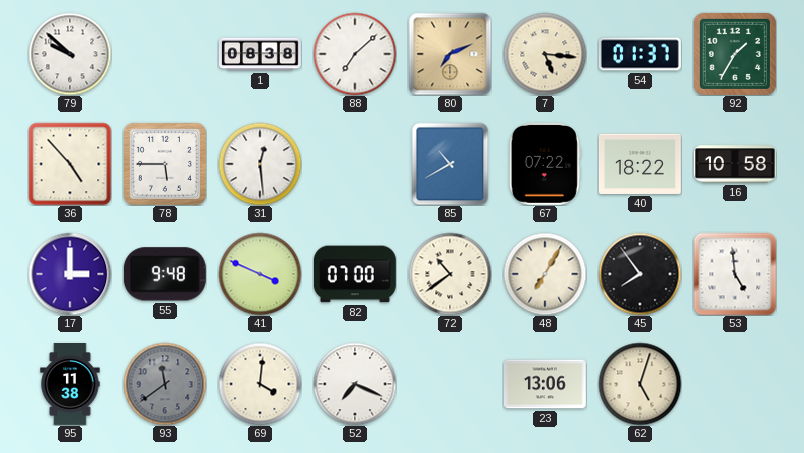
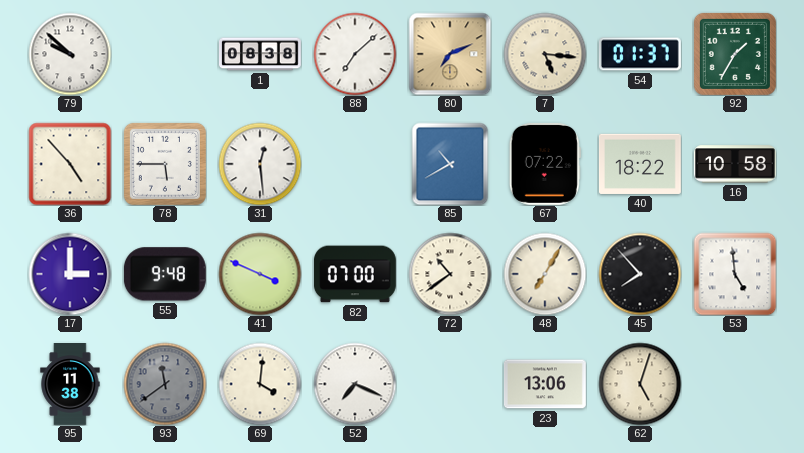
45: 7:54 -> 7:53 (640, 274)
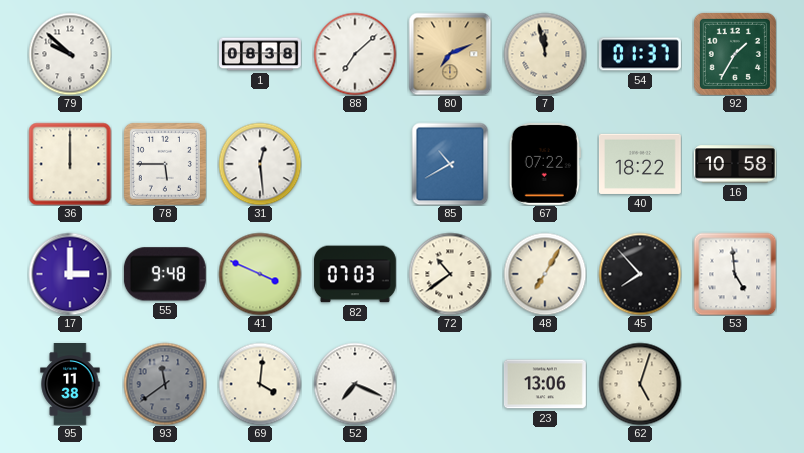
7: 5:16 -> 11:58 (545, 54)
36: 4:53 -> 12:00 (70, 164)
82: 07:00 -> 07:03 (355, 274)
